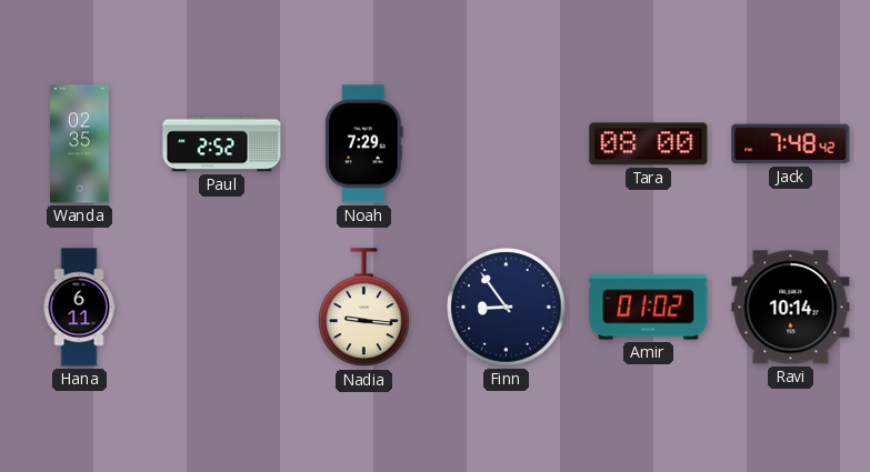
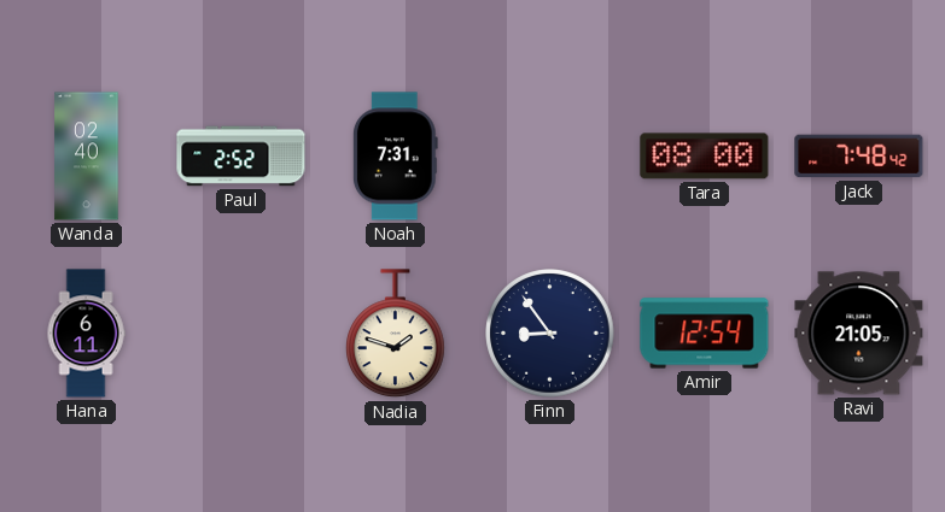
Wanda: 02:35 -> 02:40 (87, 157)
Noah: 7:29 -> 7:31 (395, 157)
Nadia: 9:16 -> 1:48 (396, 334)
Amir: 01:02 -> 12:54 (705, 334)
Ravi: 10:14 -> 21:05 (859, 334)
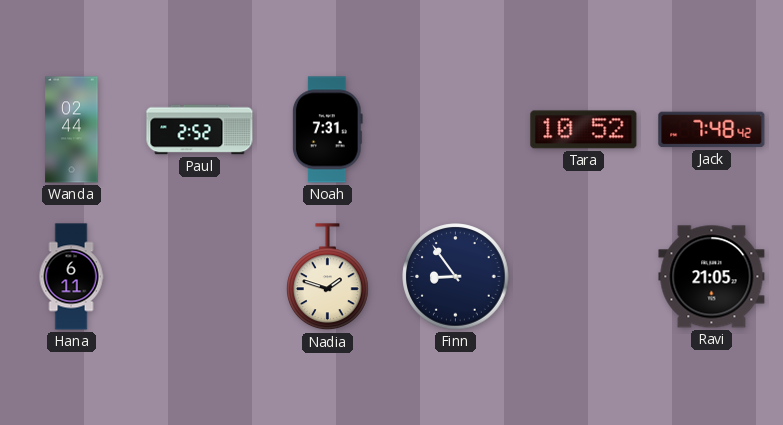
Wanda: 02:40 -> 02:44 (72, 130)
Tara: 08:00 -> 10:52 (584, 130)
Amir: 12:54 -> none (705, 334)
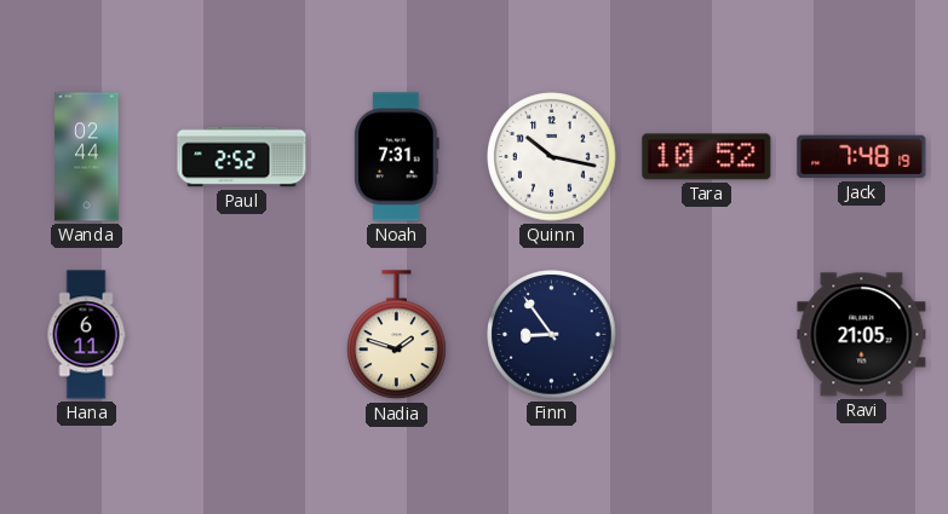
Quinn: none -> 10:17 (552, 157)
Jack: 7:48:42 -> 7:48:19 (862, 157)
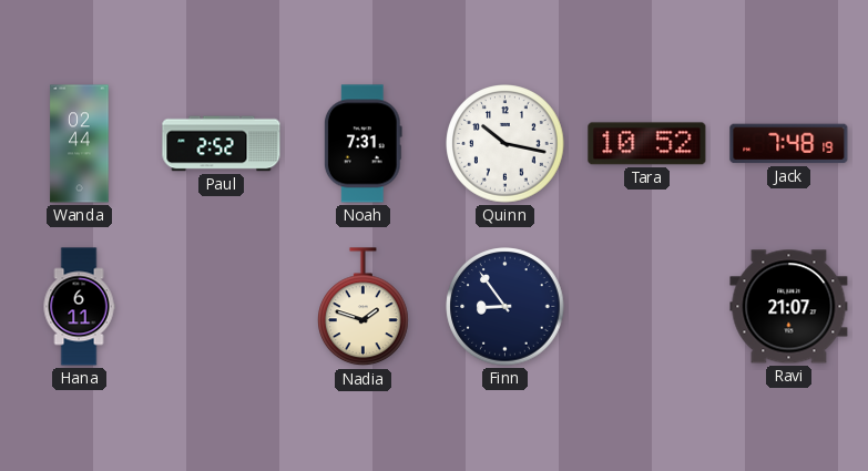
Ravi: 21:05 -> 21:07 (789, 307)
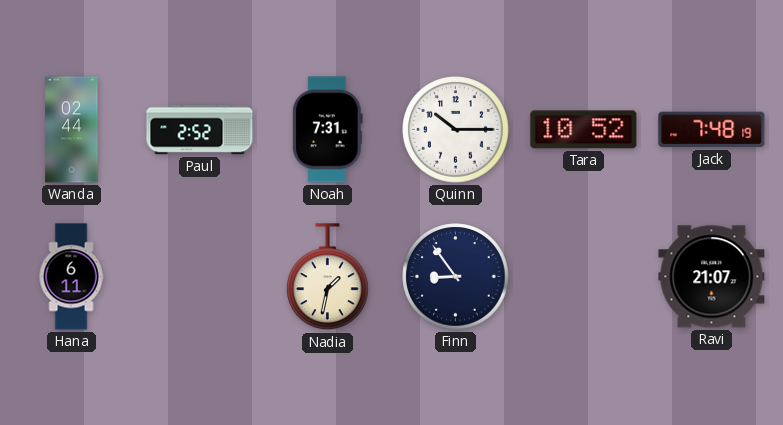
Quinn: 10:17 -> 10:15 (456, 130)
Nadia: 1:48 -> 1:32 (328, 277)
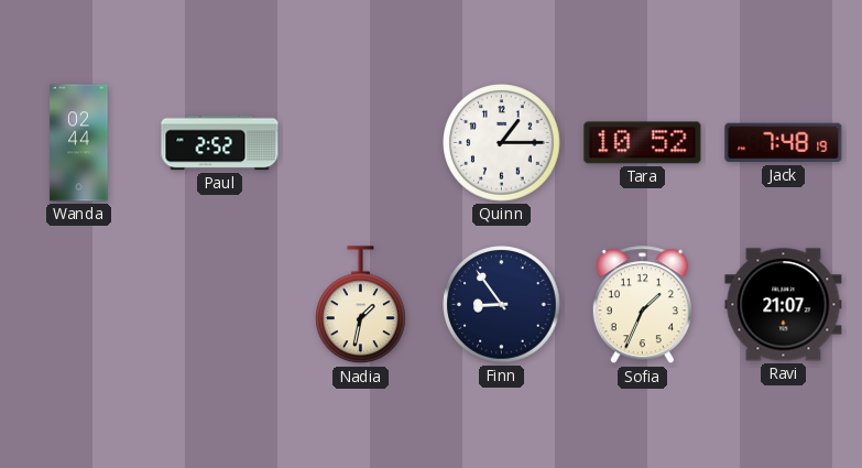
Noah: 7:31 -> none (327, 130)
Quinn: 10:15 -> 1:15 (502, 143)
Hana: 6:11 -> none (71, 277)
Sofia: none -> 1:34 (642, 305)
